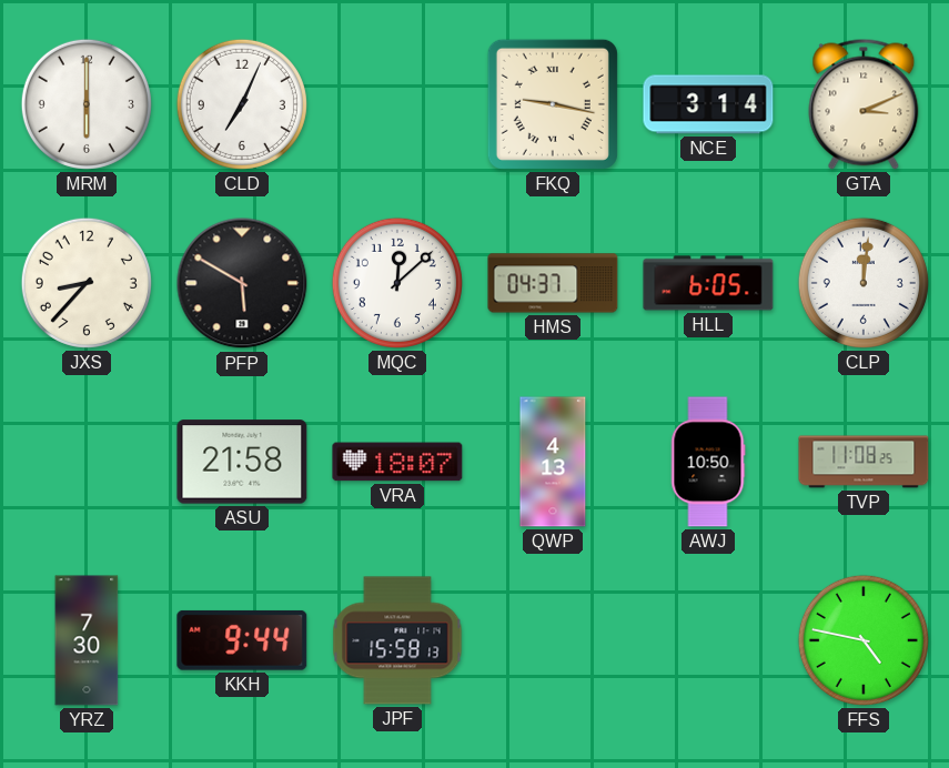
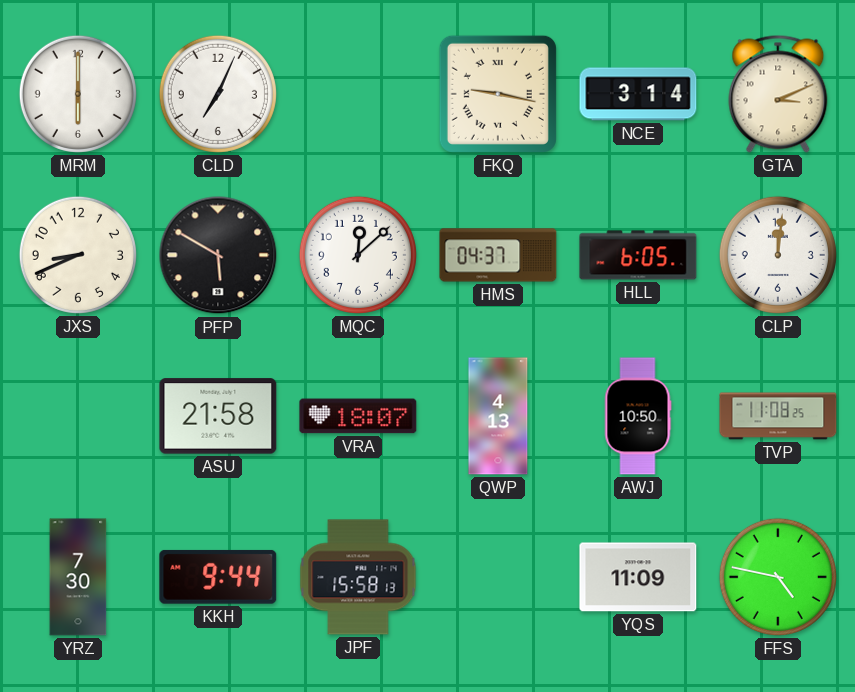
JXS: 8:37 -> 8:41 (78, 255)
YQS: none -> 11:09 (638, 577)
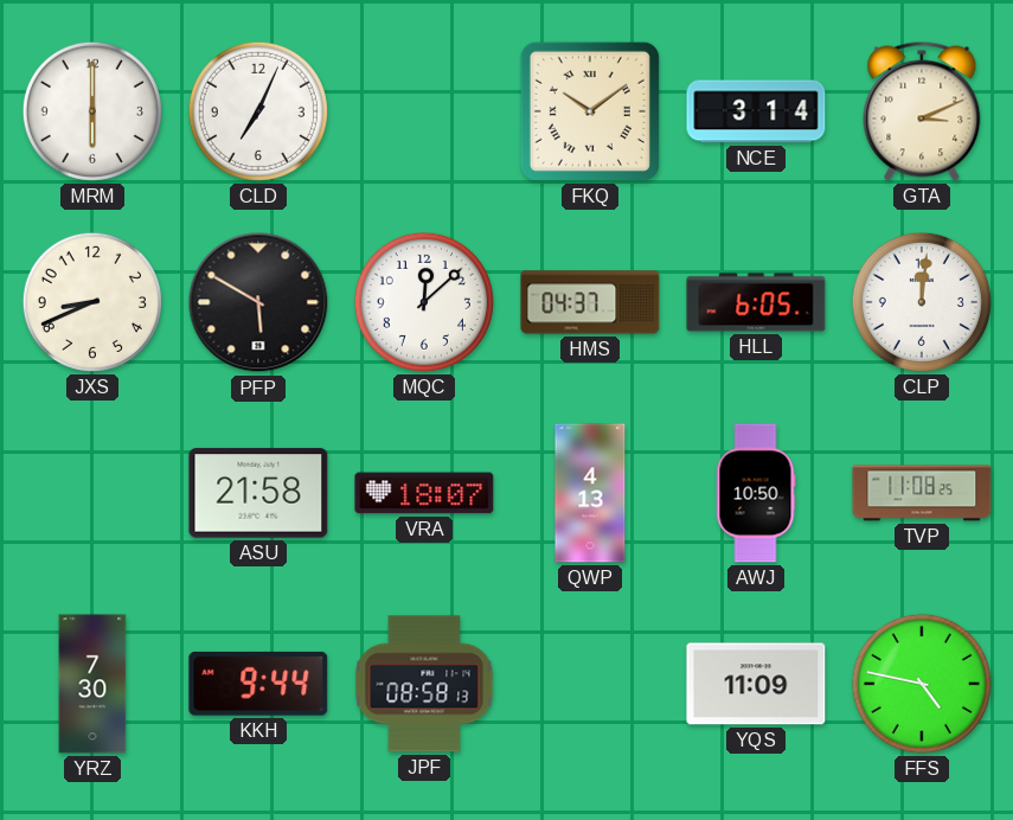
FKQ: 9:17 -> 10:09 (590, 111)
JPF: 15:58 -> 08:58 (424, 684)
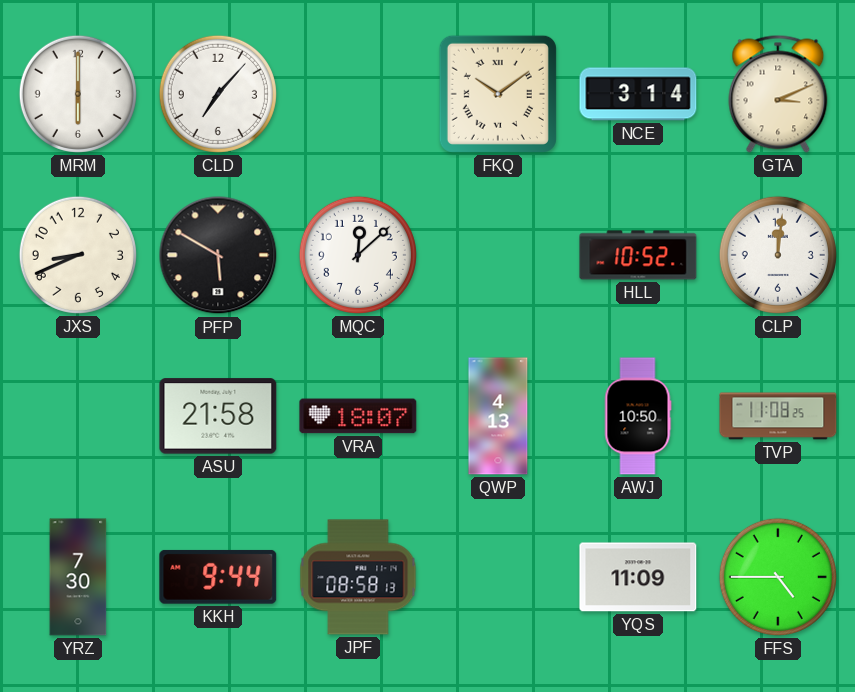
CLD: 7:04 -> 7:07 (218, 94)
HMS: 04:37 -> none (590, 302)
HLL: 6:05 -> 10:52 (638, 255)
FFS: 4:47 -> 4:45 (778, 577)
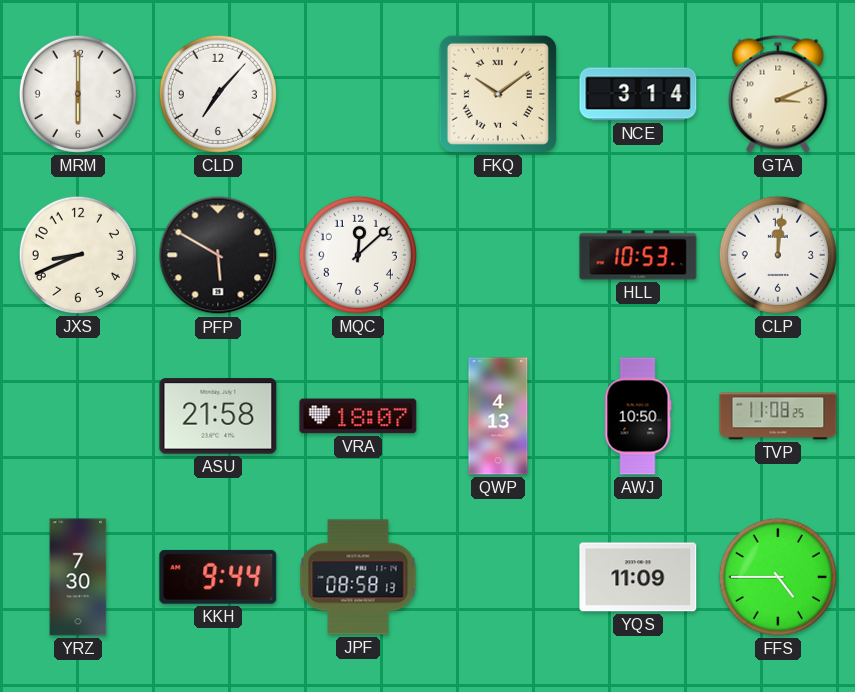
HLL: 10:52 -> 10:53 (638, 255)
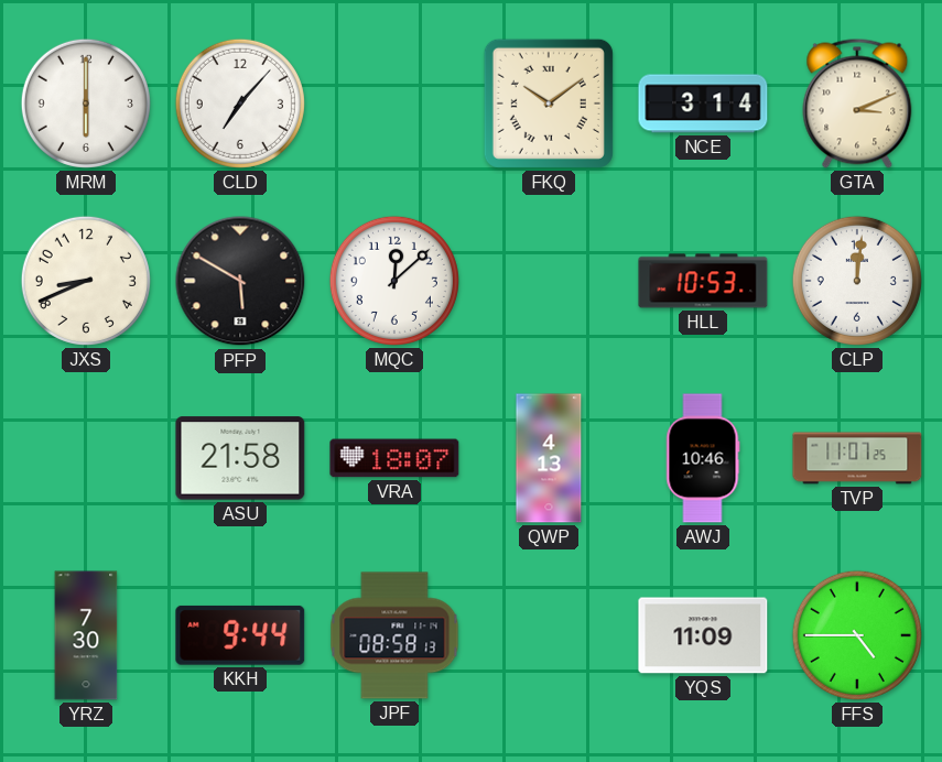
AWJ: 10:50 -> 10:46 (703, 458)
TVP: 11:08 -> 11:07 (857, 458)
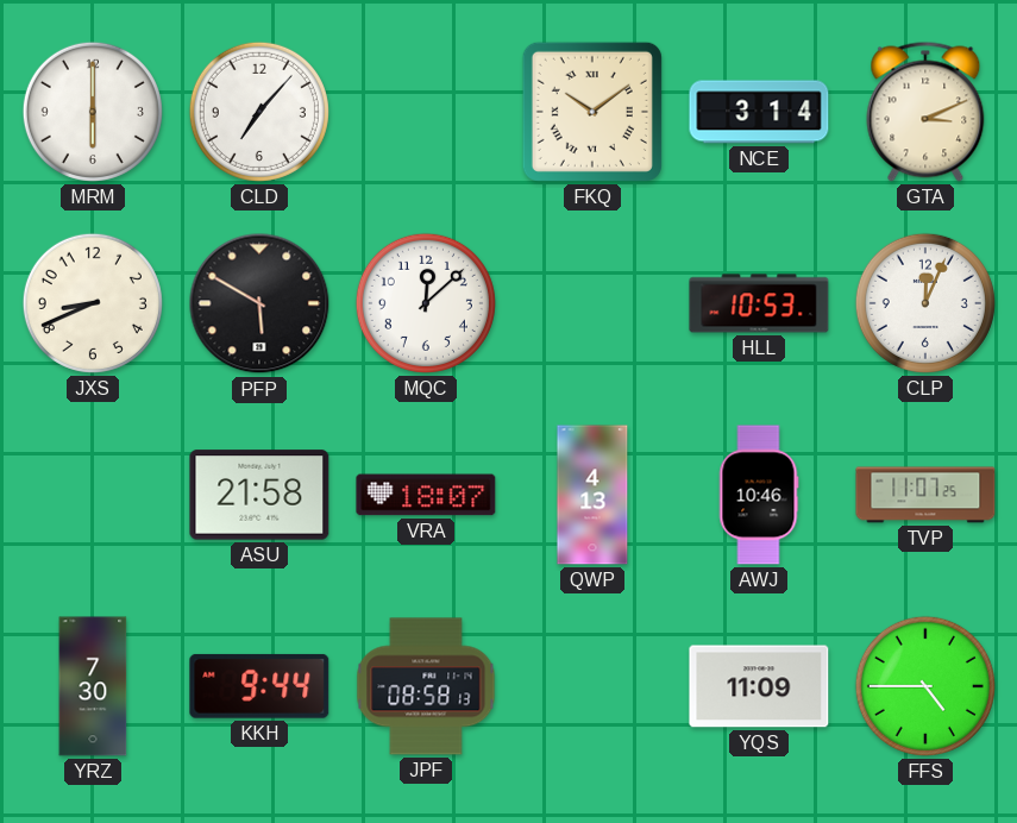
CLP: 12:01 -> 12:04 (925, 303)
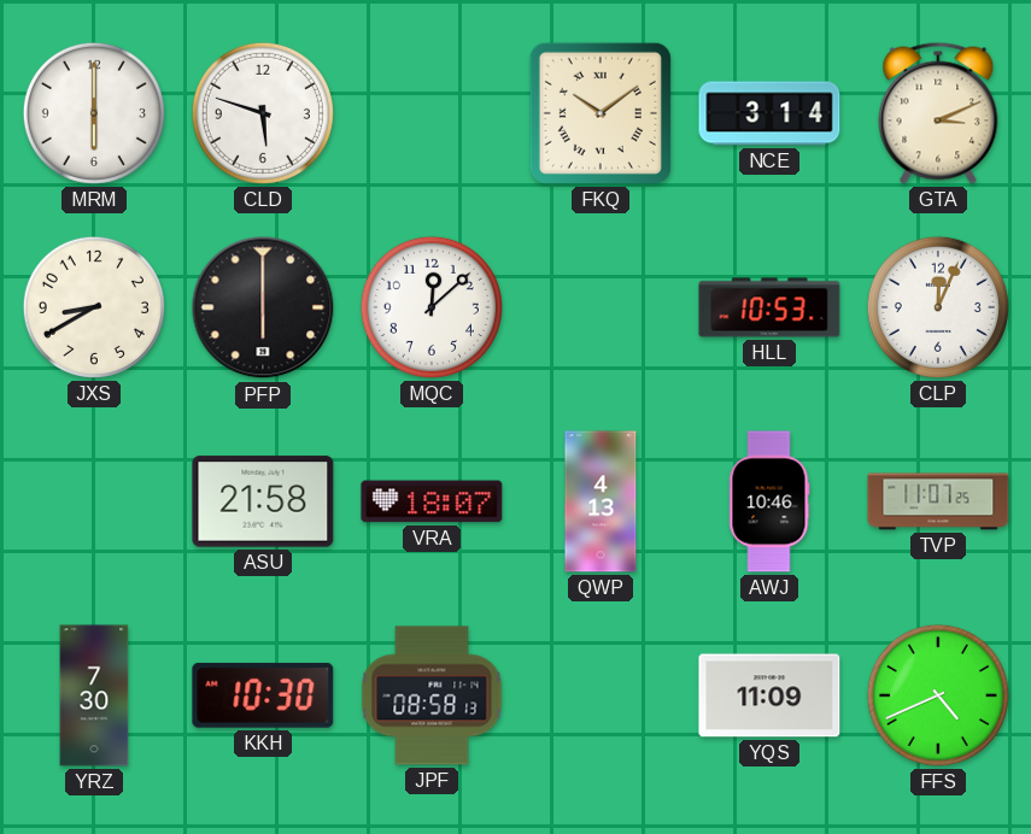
CLD: 7:07 -> 5:48 (263, 113)
JXS: 8:41 -> 8:40 (94, 307)
PFP: 5:50 -> 6:00 (263, 307)
KKH: 9:44 -> 10:30 (263, 695)
FFS: 4:45 -> 4:41 (938, 695)
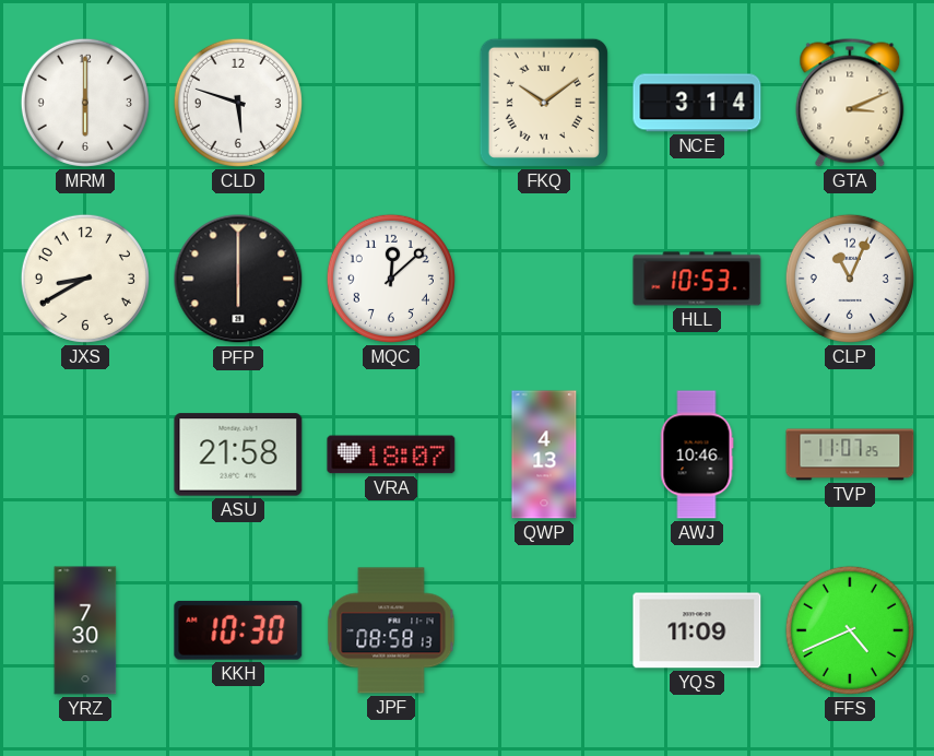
CLP: 12:04 -> 11:04 (850, 279)
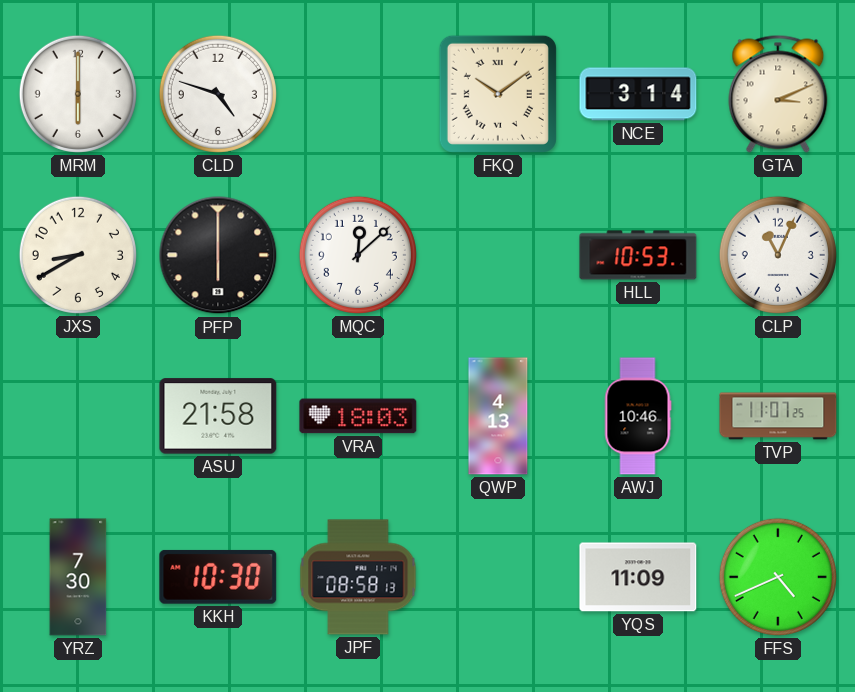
CLD: 5:48 -> 4:48 (218, 94)
VRA: 18:07 -> 18:03 (358, 416)
